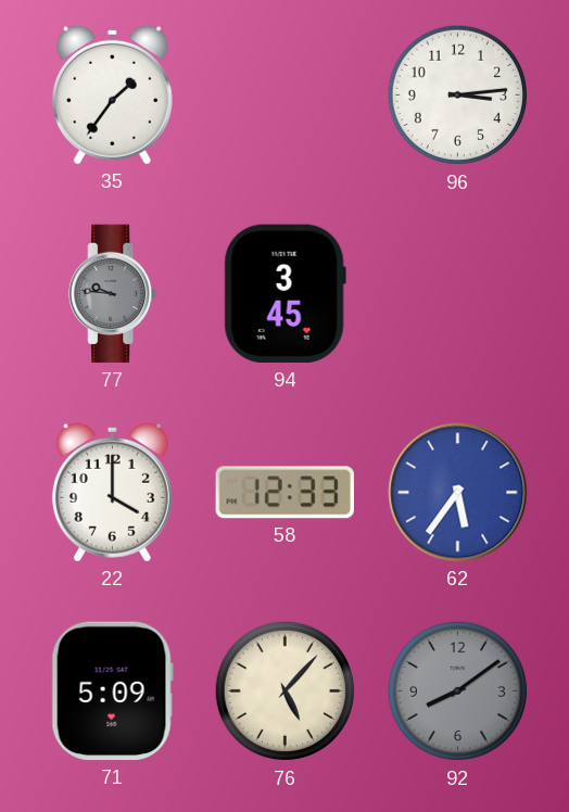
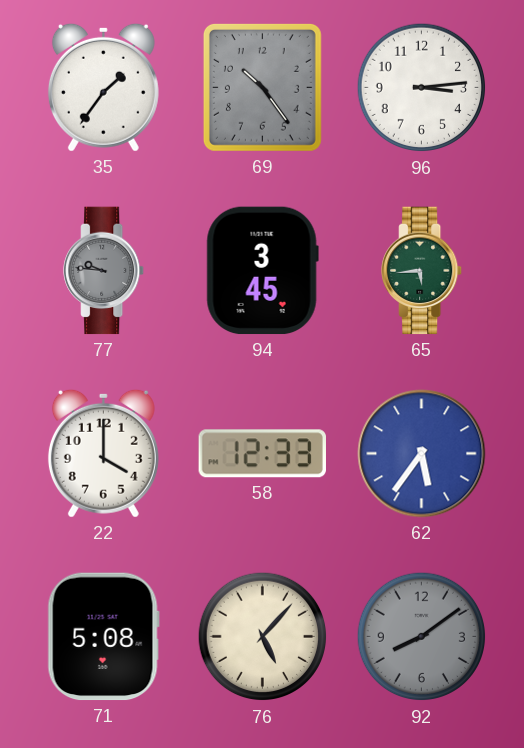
69: none -> 10:24 (262, 87)
65: none -> 5:44 (422, 271)
71: 5:09 -> 5:08 (103, 637)
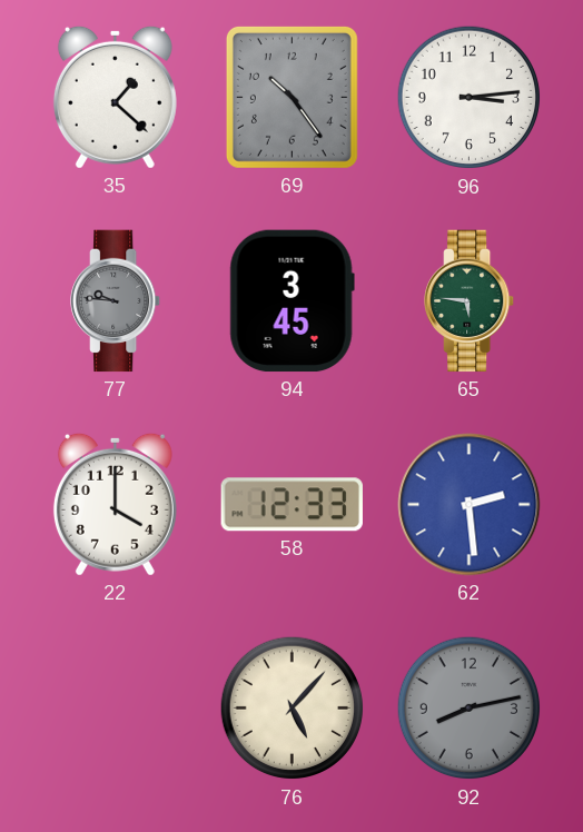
35: 1:36 -> 1:22 (115, 97)
65: 5:44 -> 5:46 (470, 301)
62: 5:36 -> 2:29 (470, 505)
71: 5:08 -> none (103, 637)
92: 8:09 -> 8:13 (470, 709)
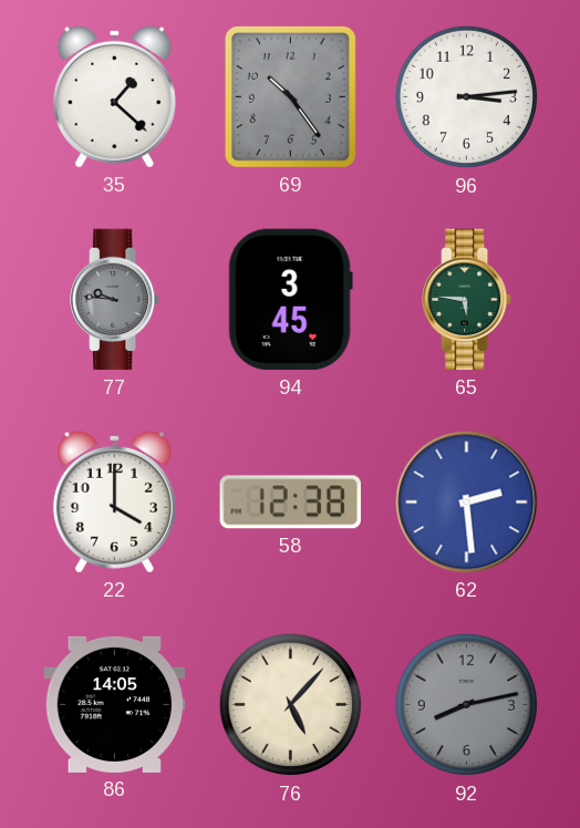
58: 12:33 -> 12:38 (290, 503)
86: none -> 14:05 (115, 704)
